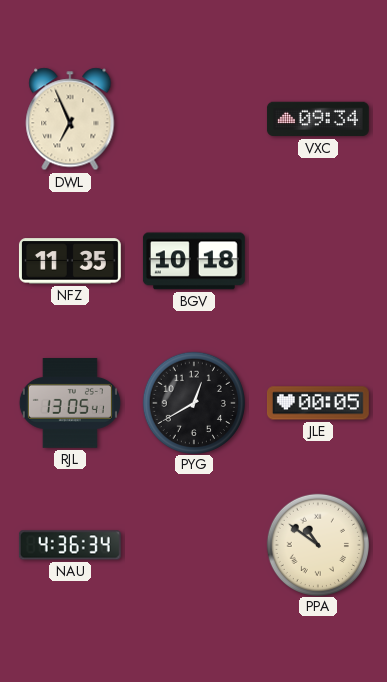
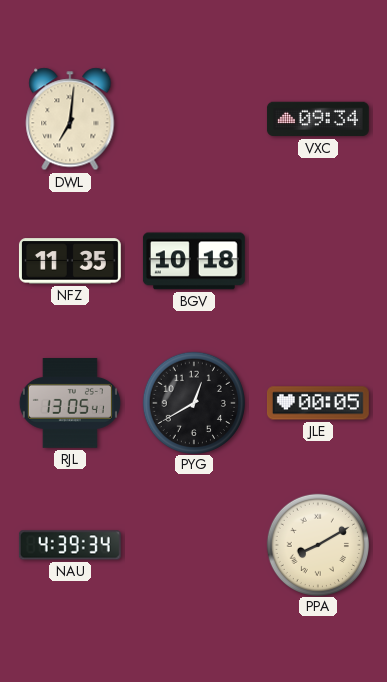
DWL: 6:56 -> 7:01 (70, 119)
NAU: 4:36 -> 4:39 (70, 545)
PPA: 10:51 -> 8:10 (317, 544)
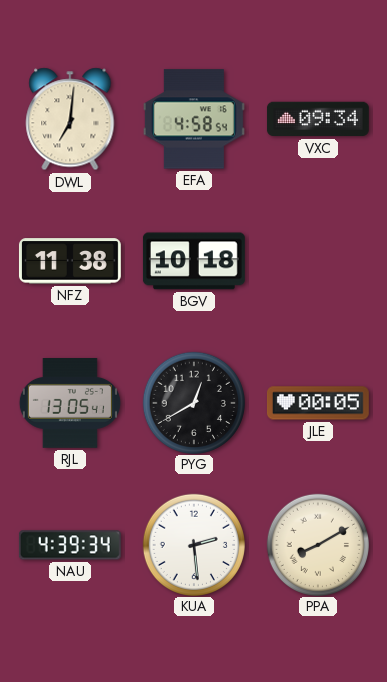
EFA: none -> 4:58 (194, 119)
NFZ: 11:35 -> 11:38 (70, 261)
KUA: none -> 2:29 (193, 544)
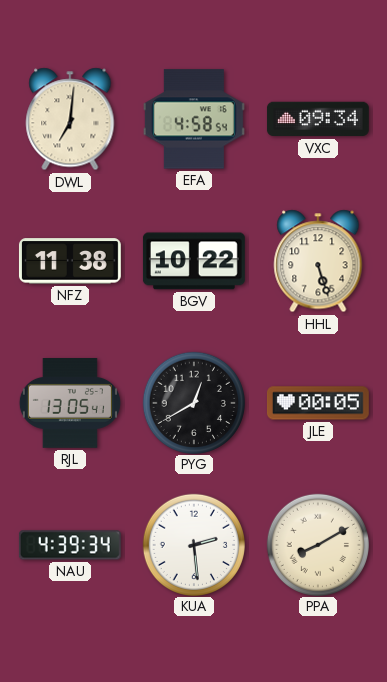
BGV: 10:18 -> 10:22 (194, 261)
HHL: none -> 5:27 (318, 261)
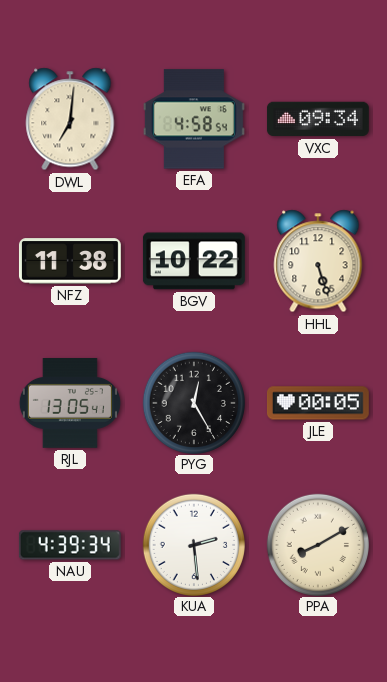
PYG: 12:40 -> 12:25 (193, 402)
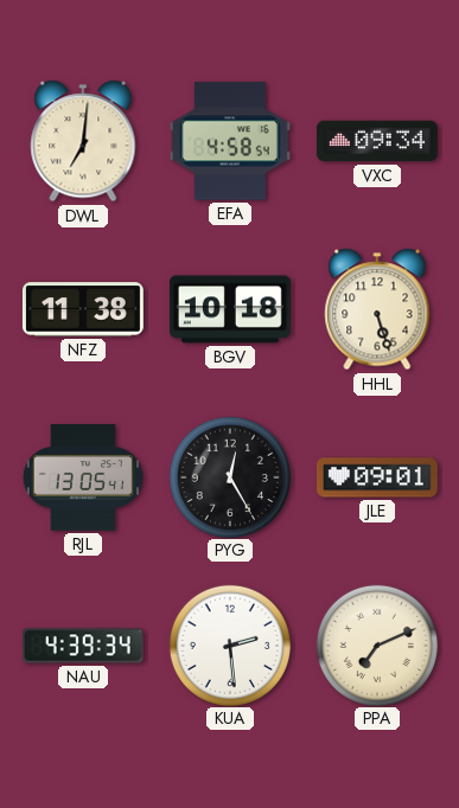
BGV: 10:22 -> 10:18 (230, 309)
JLE: 00:05 -> 09:01 (377, 477)
PPA: 8:10 -> 7:11 (376, 645)
